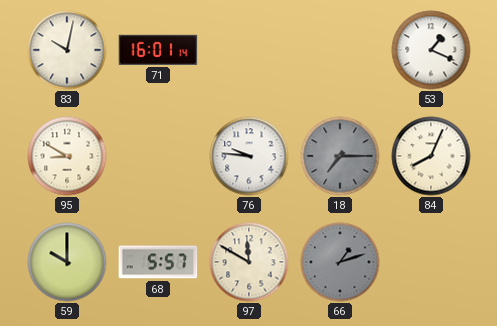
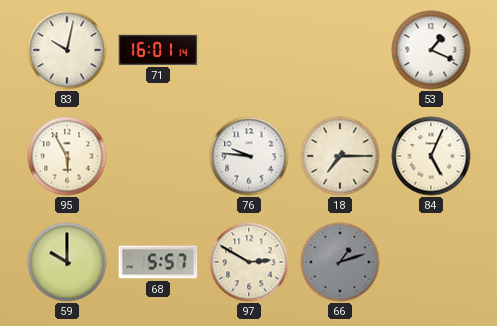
95: 8:50 -> 5:55 (67, 156)
18 dial: grey -> cream (340, 156)
84: 8:04 -> 5:04 (431, 156)
97: 11:50 -> 2:50 (249, 262)
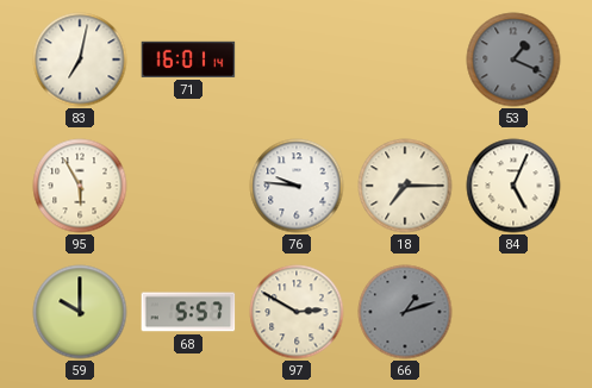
83: 10:02 -> 7:02 (80, 60)
53 dial: white -> grey (513, 60)
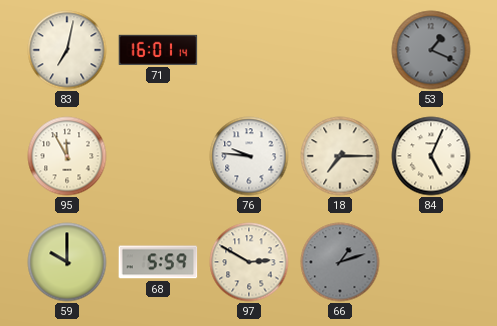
95: 5:55 -> 11:55 (67, 156)
68: 5:57 -> 5:59 (158, 262)
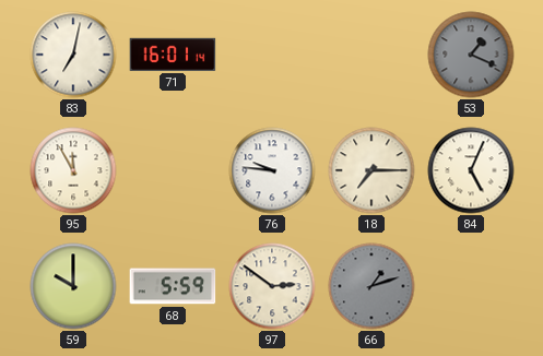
97: 2:50 -> 2:51 (272, 286)
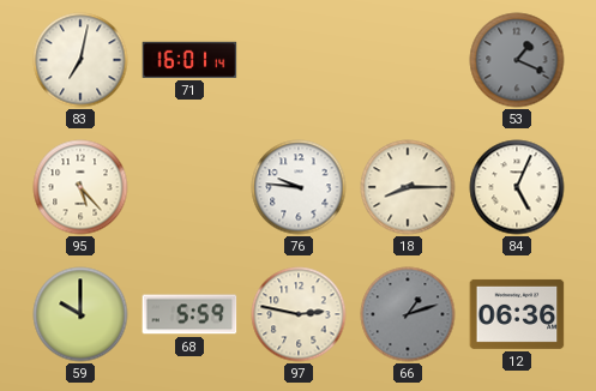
95: 11:55 -> 5:23 (80, 187)
18: 7:15 -> 8:15 (408, 187)
97: 2:51 -> 2:47 (299, 314)
12: none -> 06:36 (517, 314)
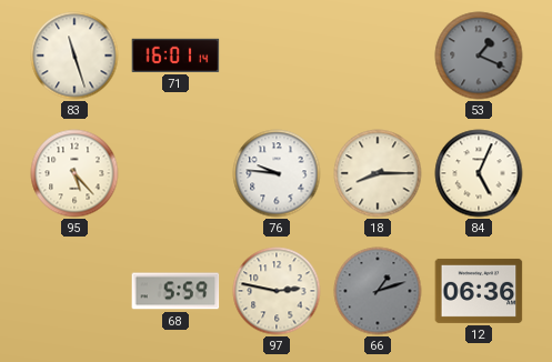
83: 7:02 -> 11:27 (74, 56)
59: 10:00 -> none (80, 314)
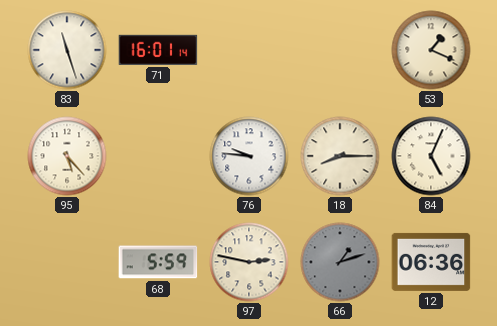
53 dial: grey -> cream (431, 50)
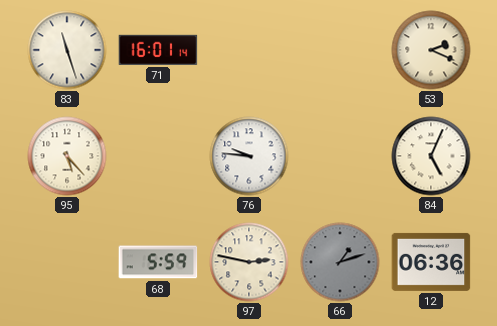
53: 1:19 -> 2:19 (431, 50)
18: 8:15 -> none (340, 156)
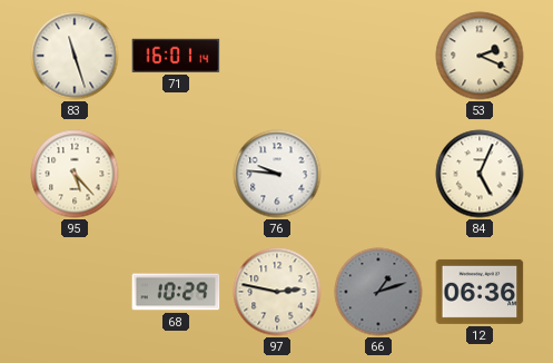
68: 5:59 -> 10:29 (176, 292)
